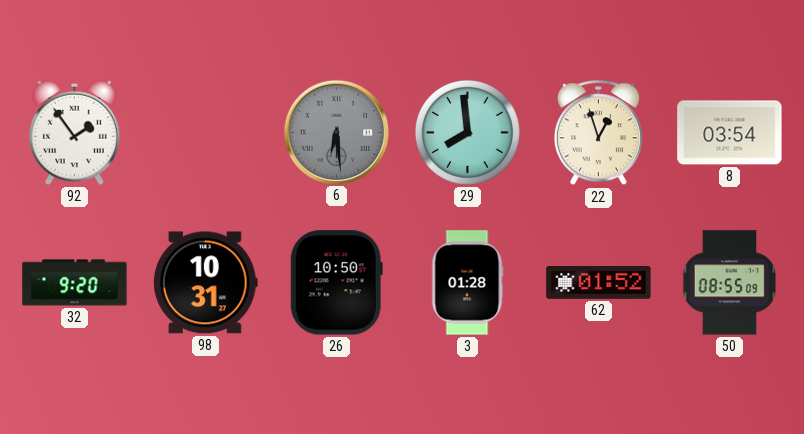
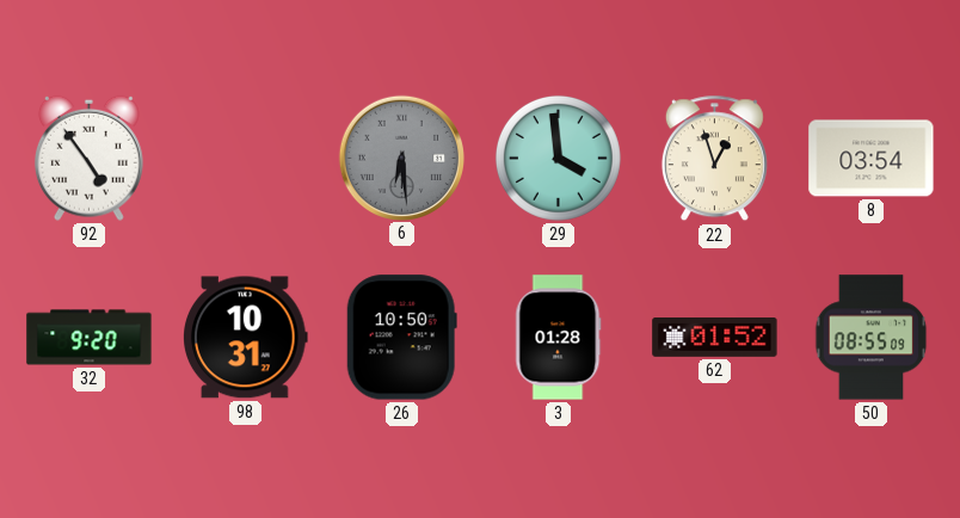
92: 1:54 -> 4:54 (88, 158)
29: 7:59 -> 3:59 (558, 158)
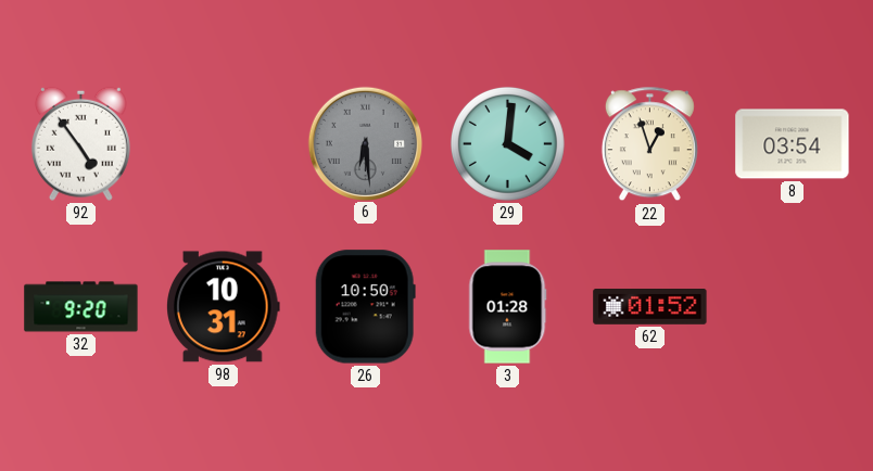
29: 3:59 -> 4:01 (507, 143)
50: 08:55 -> none (872, 338)
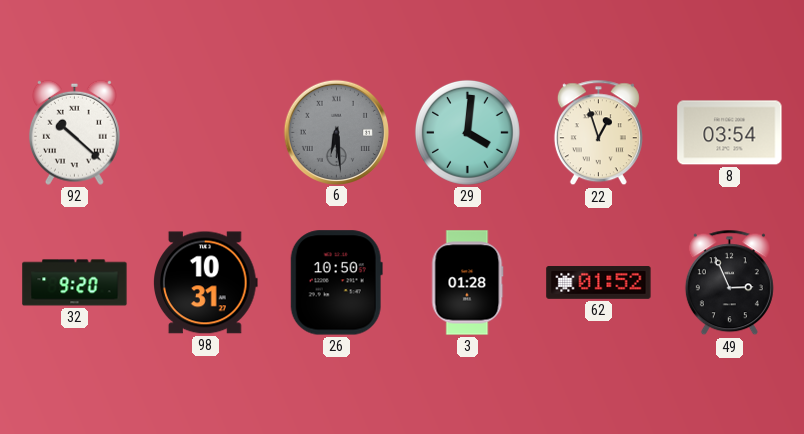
92: 4:54 -> 10:22 (74, 132)
49: none -> 2:56 (729, 283)
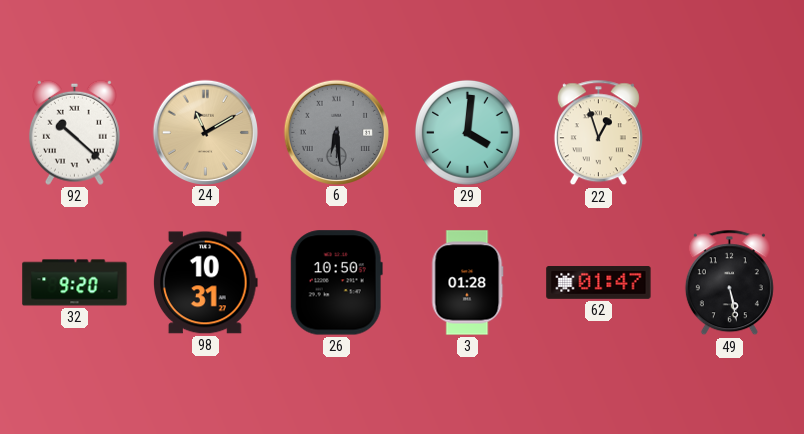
24: none -> 11:10 (205, 132)
8: 03:54 -> none (730, 133)
62: 01:52 -> 01:47 (599, 283)
49: 2:56 -> 5:28 (729, 283)
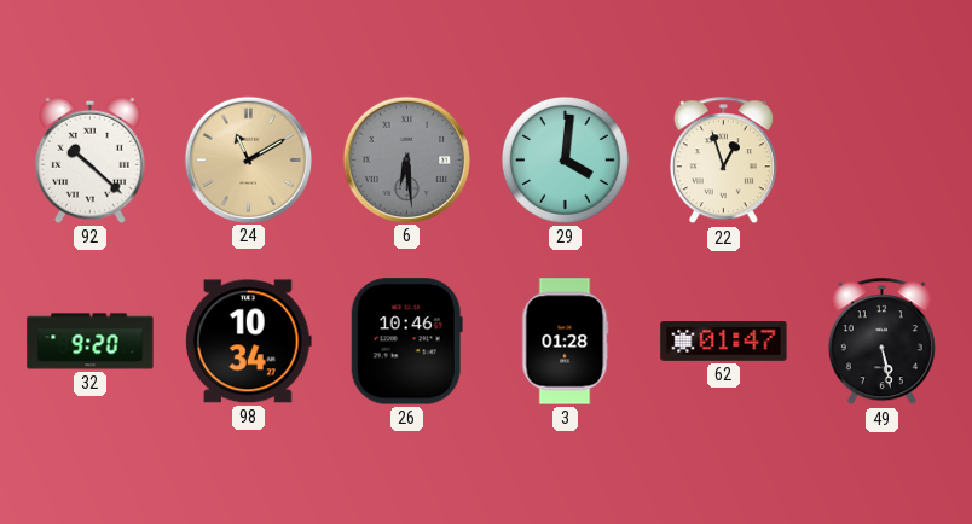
98: 10:31 -> 10:34 (249, 342)
26: 10:50 -> 10:46 (406, 342)
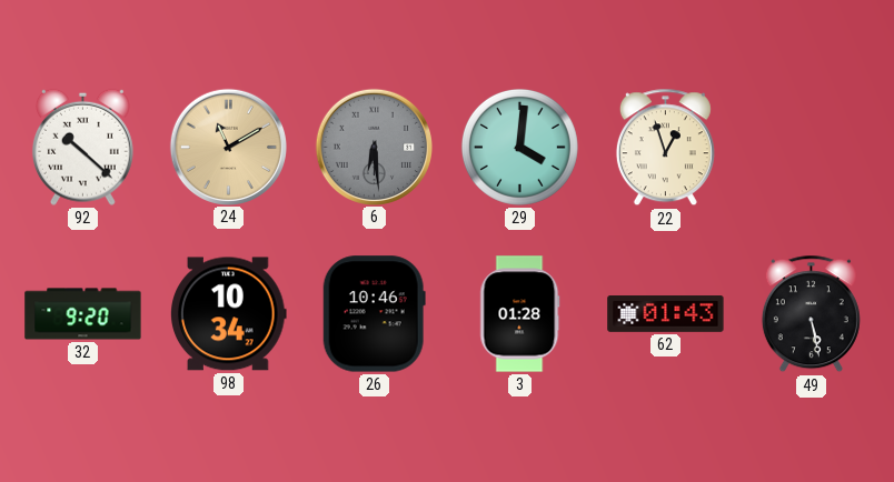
62: 01:47 -> 01:43 (666, 314)
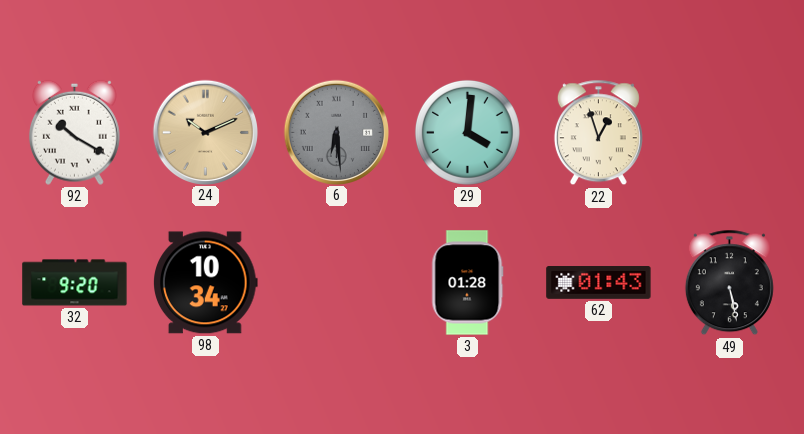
92: 10:22 -> 10:20 (74, 132)
24: 11:10 -> 10:11 (205, 132)
26: 10:46 -> none (374, 314)
